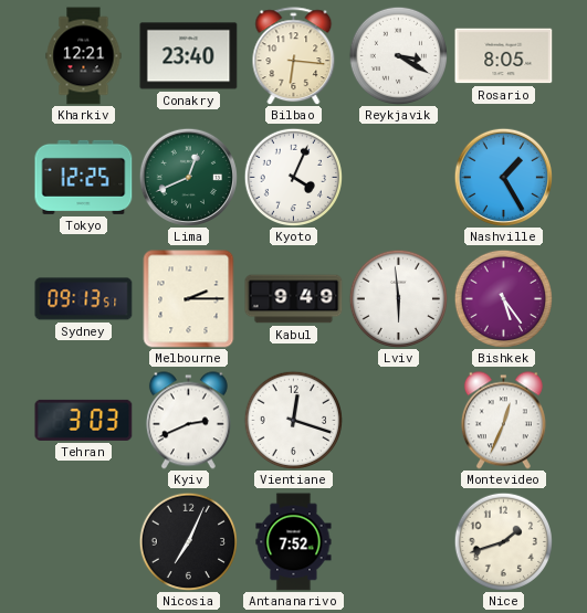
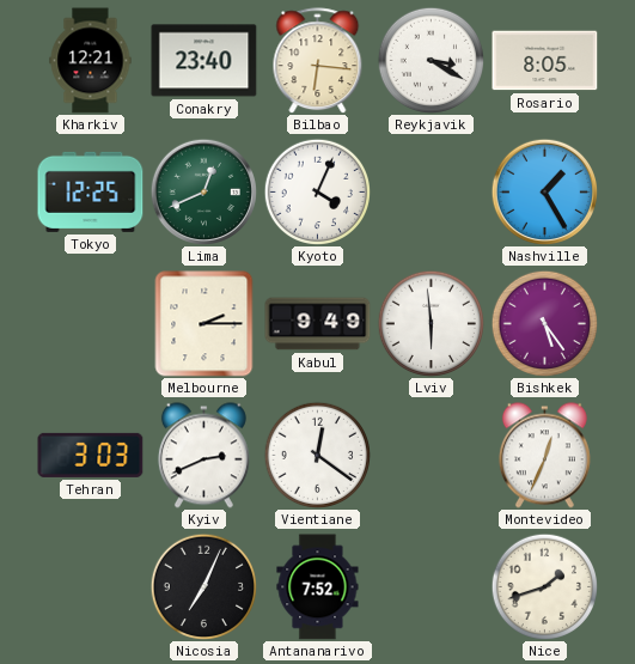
Sydney: 09:13 -> none (84, 299)
Vientiane: 12:18 -> 12:21 (317, 455)
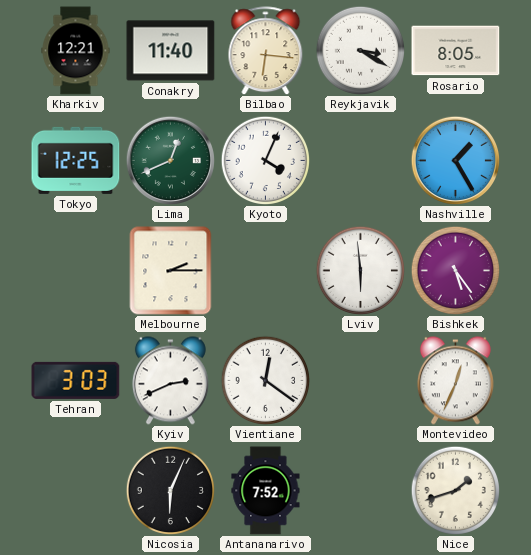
Conakry: 23:40 -> 11:40 (171, 51)
Kabul: 9:49 -> none (318, 324)
Nicosia: 7:04 -> 6:04 (170, 490)
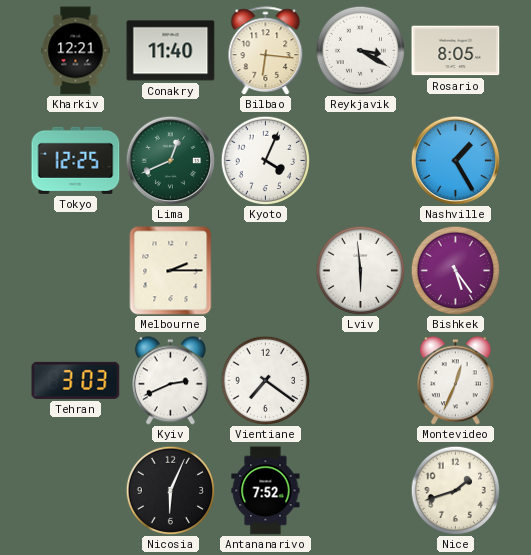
Vientiane: 12:21 -> 7:21 (265, 380)
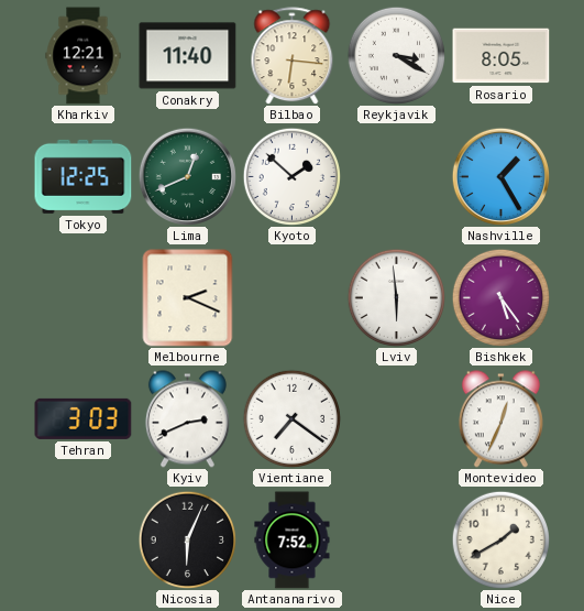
Kyoto: 4:04 -> 1:52 (291, 176)
Melbourne: 2:15 -> 2:19 (188, 298)
Nice: 1:42 -> 1:40 (500, 539)
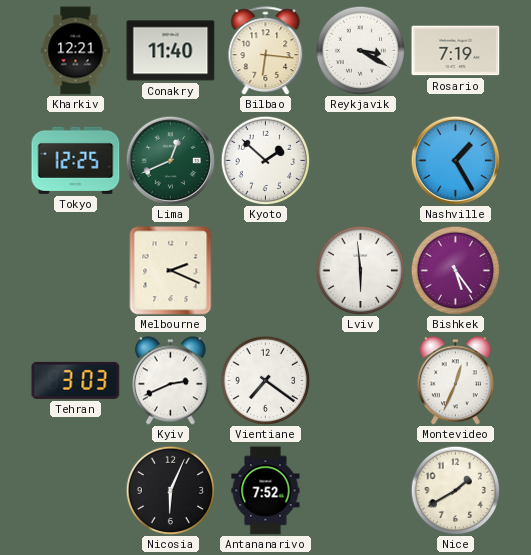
Rosario: 8:05 -> 7:19 (456, 51)
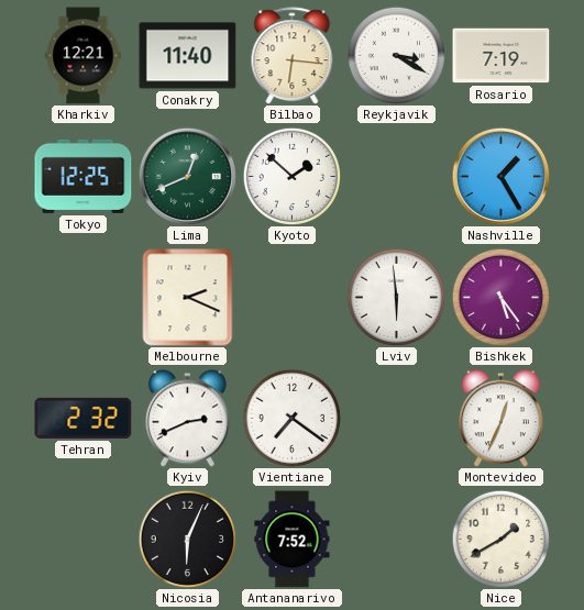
Tehran: 3:03 -> 2:32 (84, 418)
